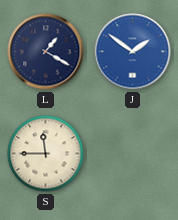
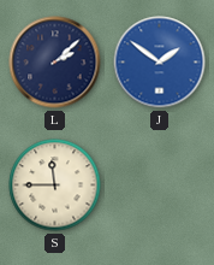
L: 1:20 -> 2:08 (55, 63)
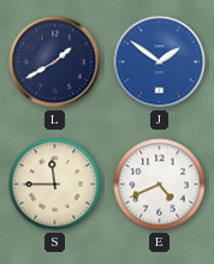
L: 2:08 -> 1:40 (55, 62)
E: none -> 4:41 (160, 185)
